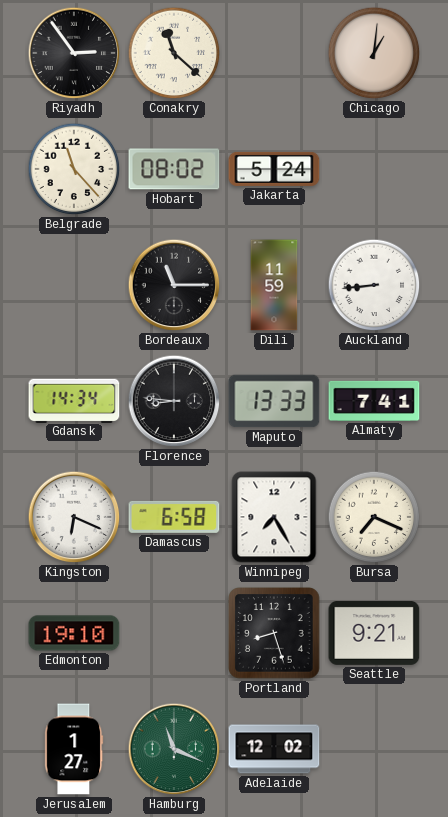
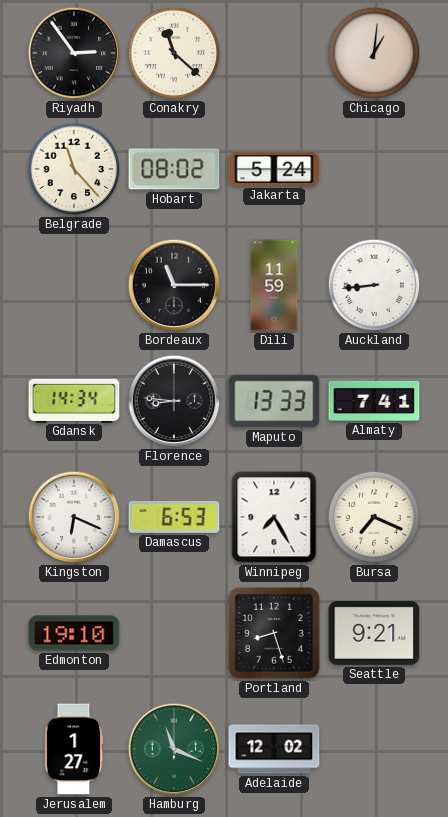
Damascus: 6:58 -> 6:53 (174, 517)
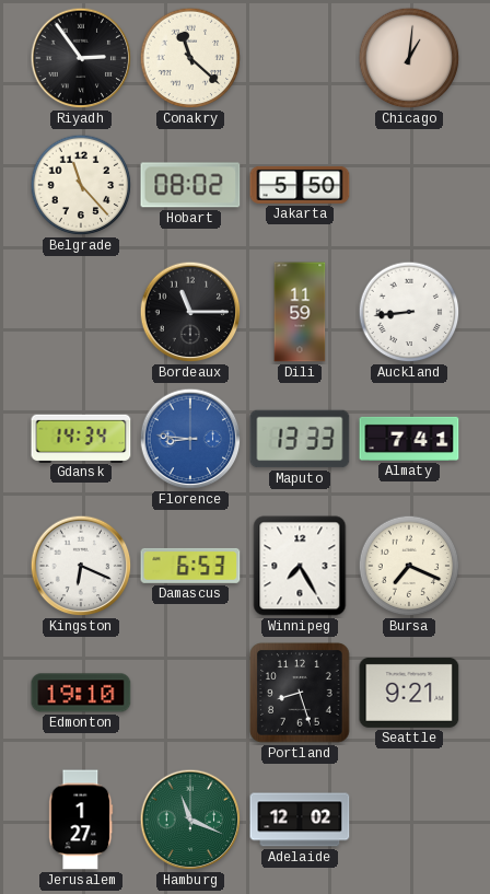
Jakarta: 5:24 -> 5:50 (300, 185)
Florence dial: black -> blue (190, 439)
